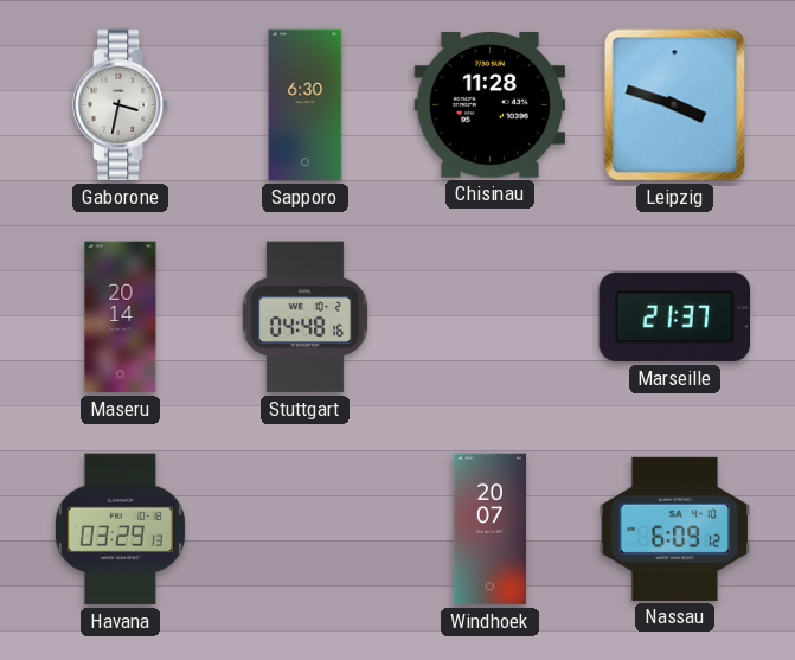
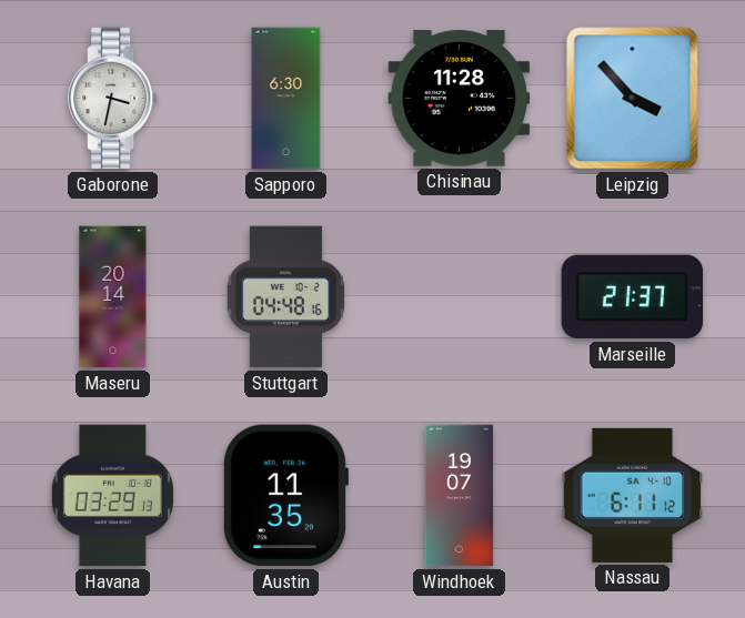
Leipzig: 3:48 -> 3:53 (633, 99)
Austin: none -> 11:35 (285, 496)
Windhoek: 20:07 -> 19:07 (460, 496)
Nassau: 6:09 -> 6:11 (633, 495)
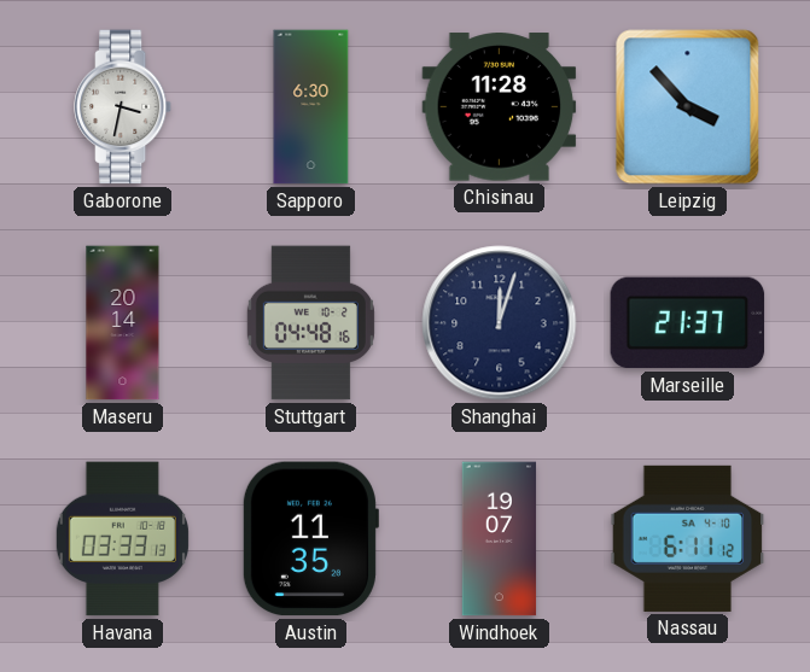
Shanghai: none -> 12:03 (500, 323)
Havana: 03:29 -> 03:33 (122, 539)
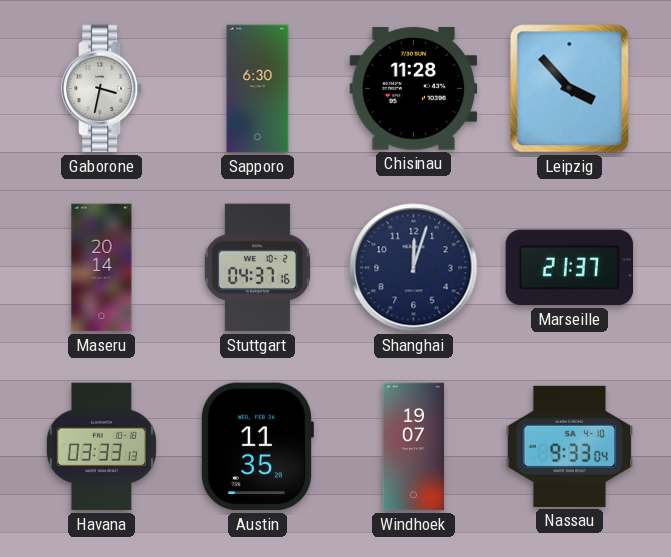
Stuttgart: 04:48 -> 04:37 (257, 268)
Nassau: 6:11 -> 9:33 (570, 446)
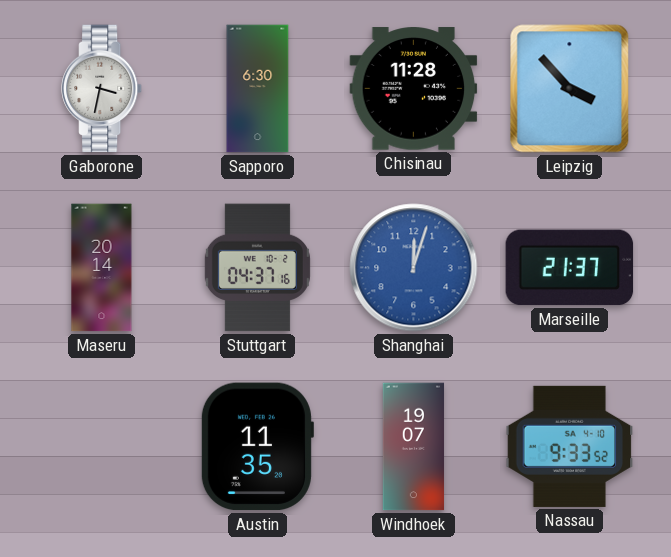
Shanghai dial: navy -> blue (414, 268)
Havana: 03:33 -> none (101, 447)
Nassau: 9:33:04 -> 9:33:52 (570, 446)
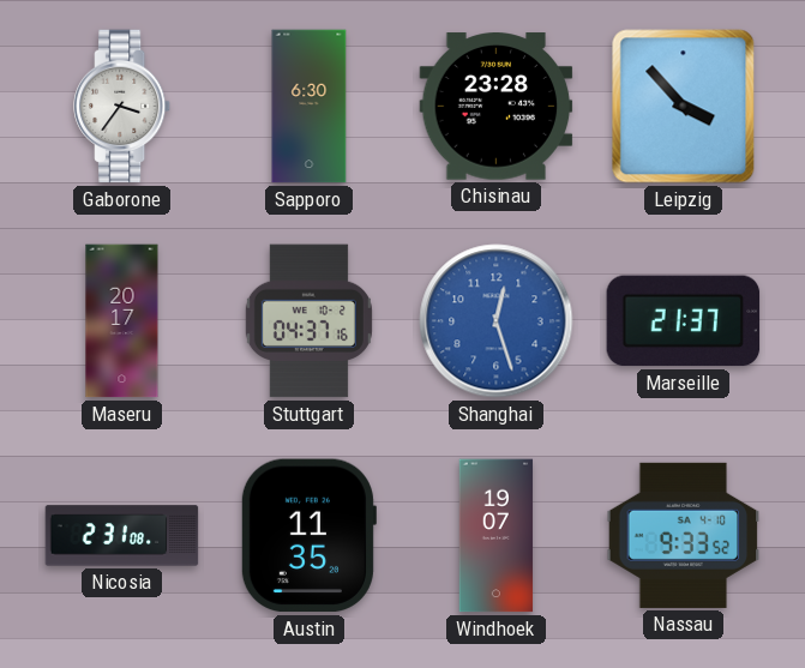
Gaborone: 3:32 -> 3:36 (124, 107)
Chisinau: 11:28 -> 23:28 (497, 107)
Maseru: 20:14 -> 20:17 (122, 321)
Shanghai: 12:03 -> 12:27 (497, 321)
Nicosia: none -> 2:31 (122, 536)
